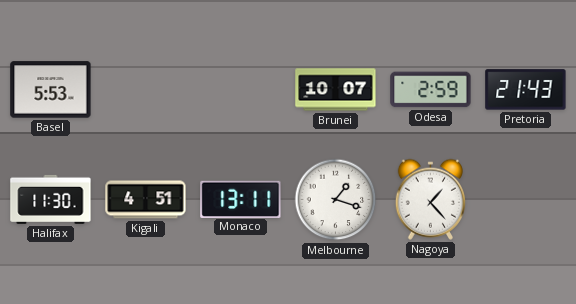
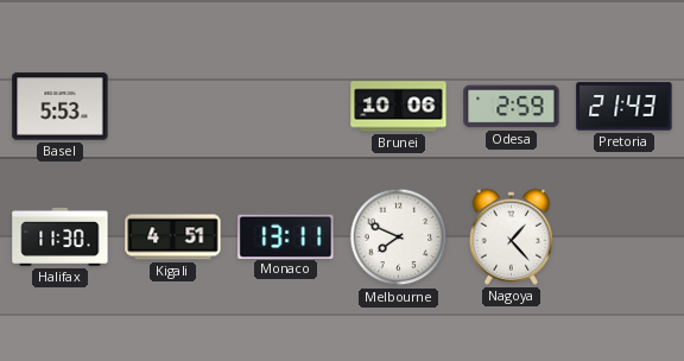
Brunei: 10:07 -> 10:06 (399, 107)
Melbourne: 1:18 -> 7:49 (399, 237)
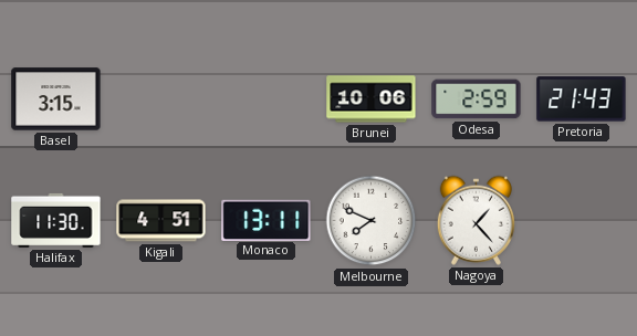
Basel: 5:53 -> 3:15 (56, 99)
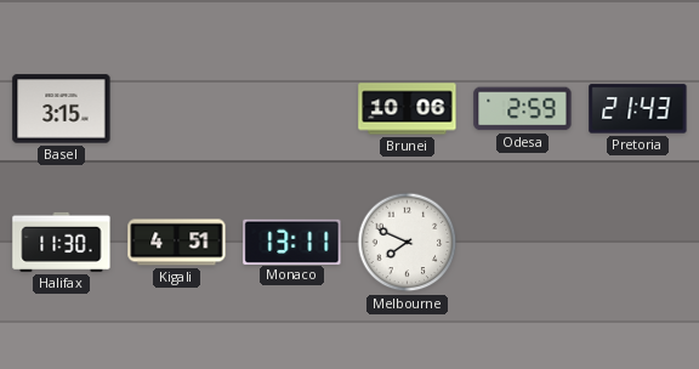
Nagoya: 1:23 -> none (476, 220)
